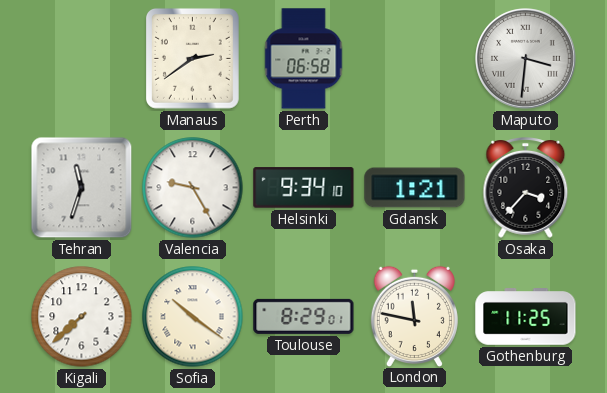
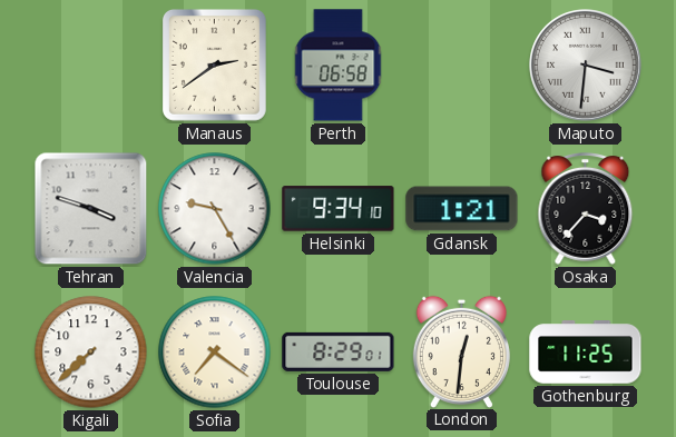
Tehran: 11:33 -> 3:48 (91, 209)
Sofia: 10:21 -> 7:21 (215, 352)
London: 11:47 -> 12:31 (461, 351)
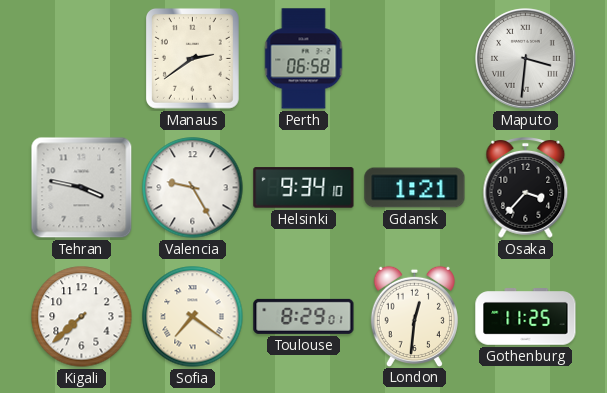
Tehran: 3:48 -> 3:47 (82, 188)
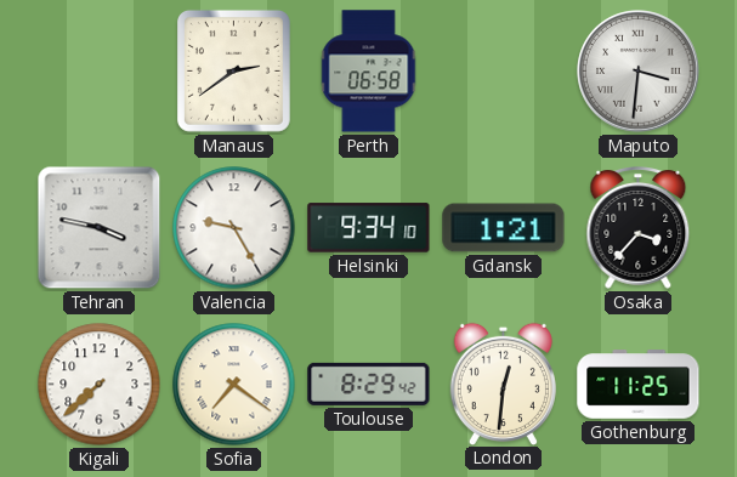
Toulouse: 8:29:01 -> 8:29:42 (369, 384)
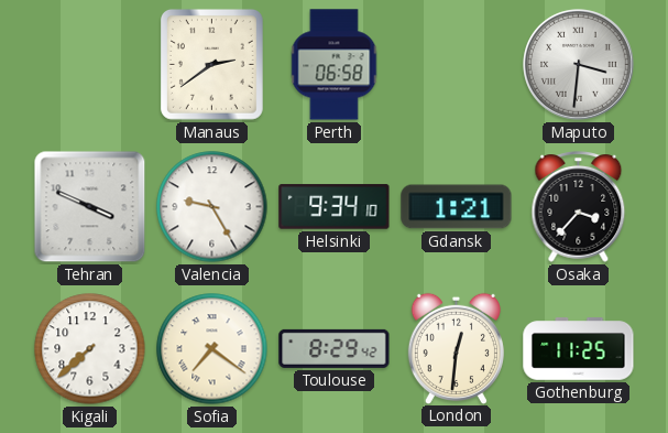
Tehran: 3:47 -> 3:49 (90, 207)
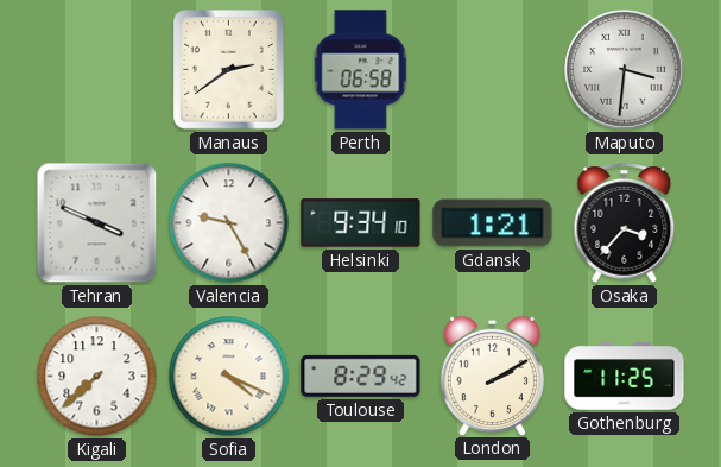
Sofia: 7:21 -> 4:19 (229, 377)
London: 12:31 -> 2:10 (492, 376)
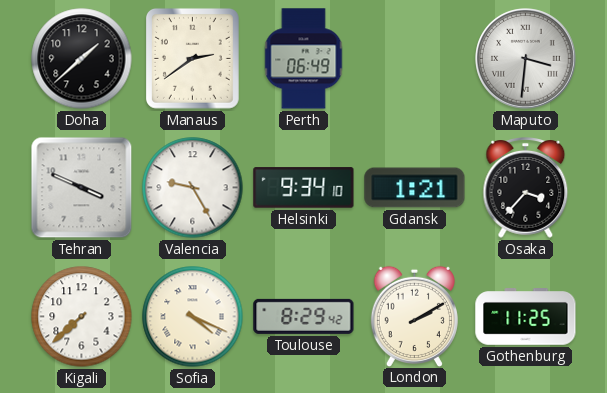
Doha: none -> 1:38 (82, 59)
Perth: 06:58 -> 06:49 (304, 59)
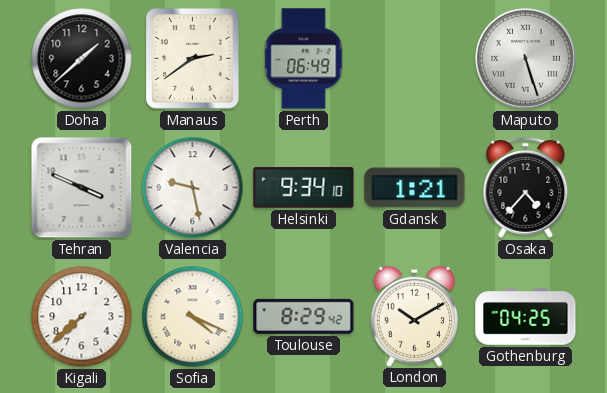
Maputo: 3:31 -> 5:27 (526, 59)
Valencia: 9:25 -> 9:28 (193, 188)
Osaka: 3:37 -> 4:37 (526, 188)
London: 2:10 -> 10:10 (414, 316)
Gothenburg: 11:25 -> 04:25 (526, 317)
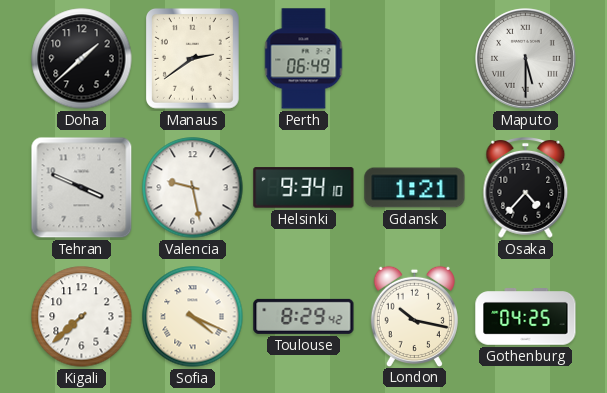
Maputo: 5:27 -> 5:30 (526, 59)
London: 10:10 -> 10:17 (414, 316)
